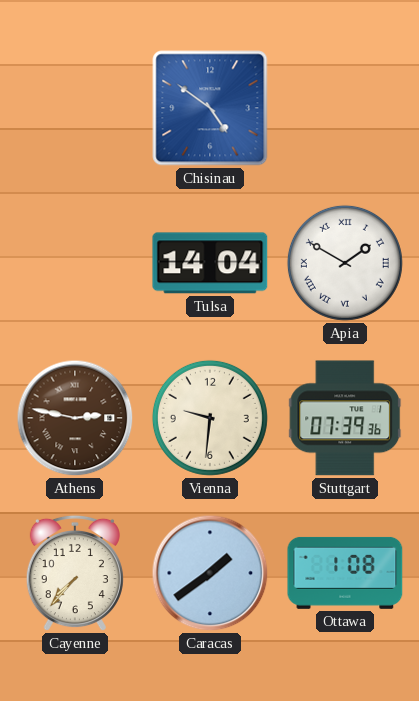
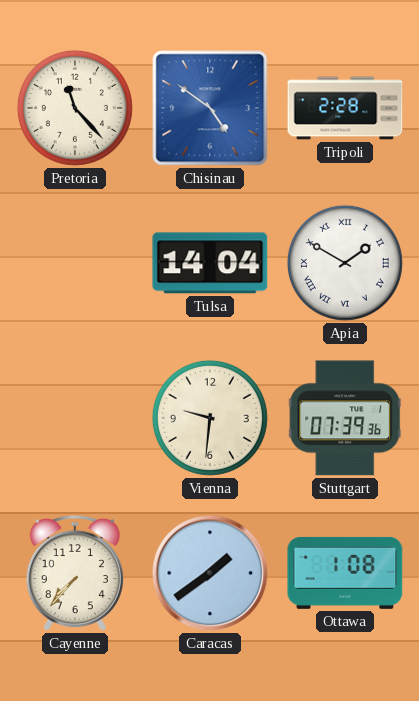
Pretoria: none -> 11:23 (75, 108)
Tripoli: none -> 2:28 (345, 108)
Athens: 2:47 -> none (75, 418)
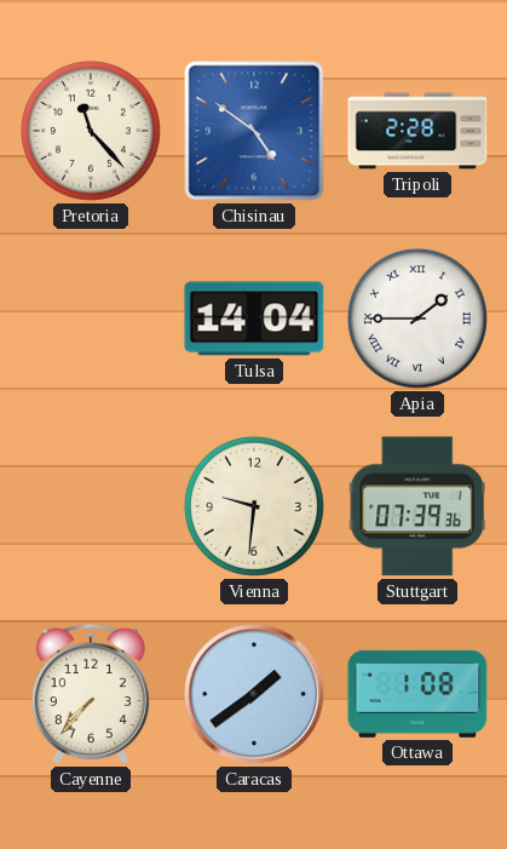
Apia: 1:50 -> 1:45 (417, 319)
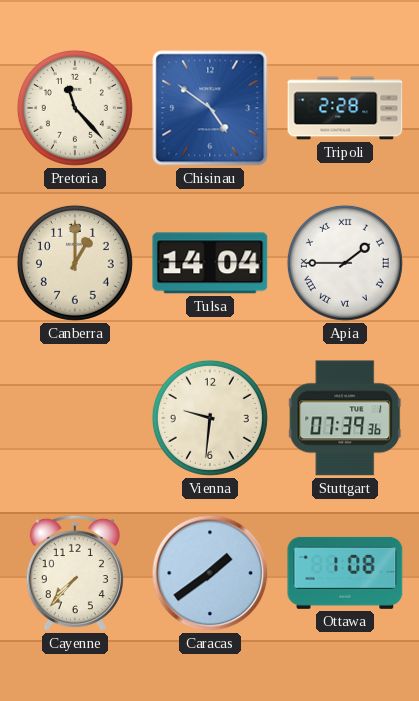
Canberra: none -> 1:00 (75, 263)
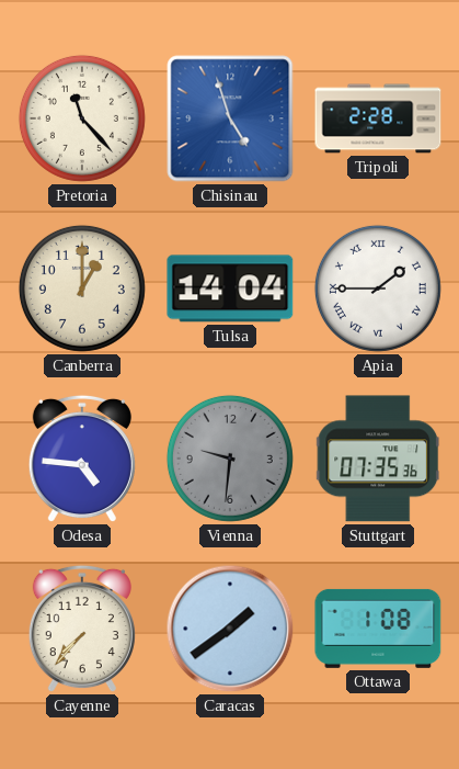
Chisinau: 4:51 -> 4:57 (230, 118)
Odesa: none -> 4:46 (82, 459)
Vienna dial: cream -> grey (230, 459)
Stuttgart: 07:39 -> 07:35 (378, 459)
